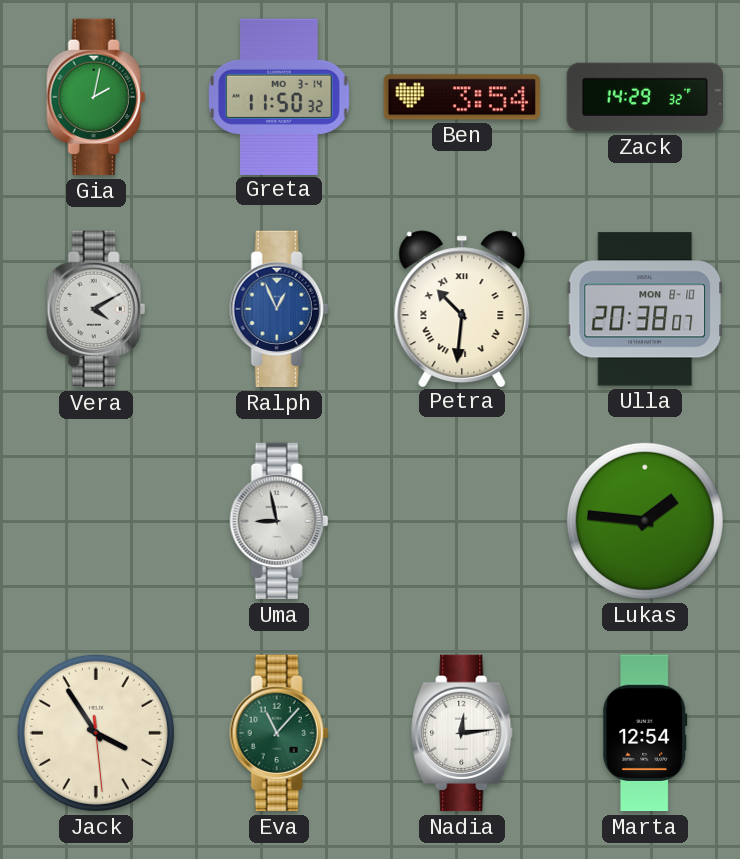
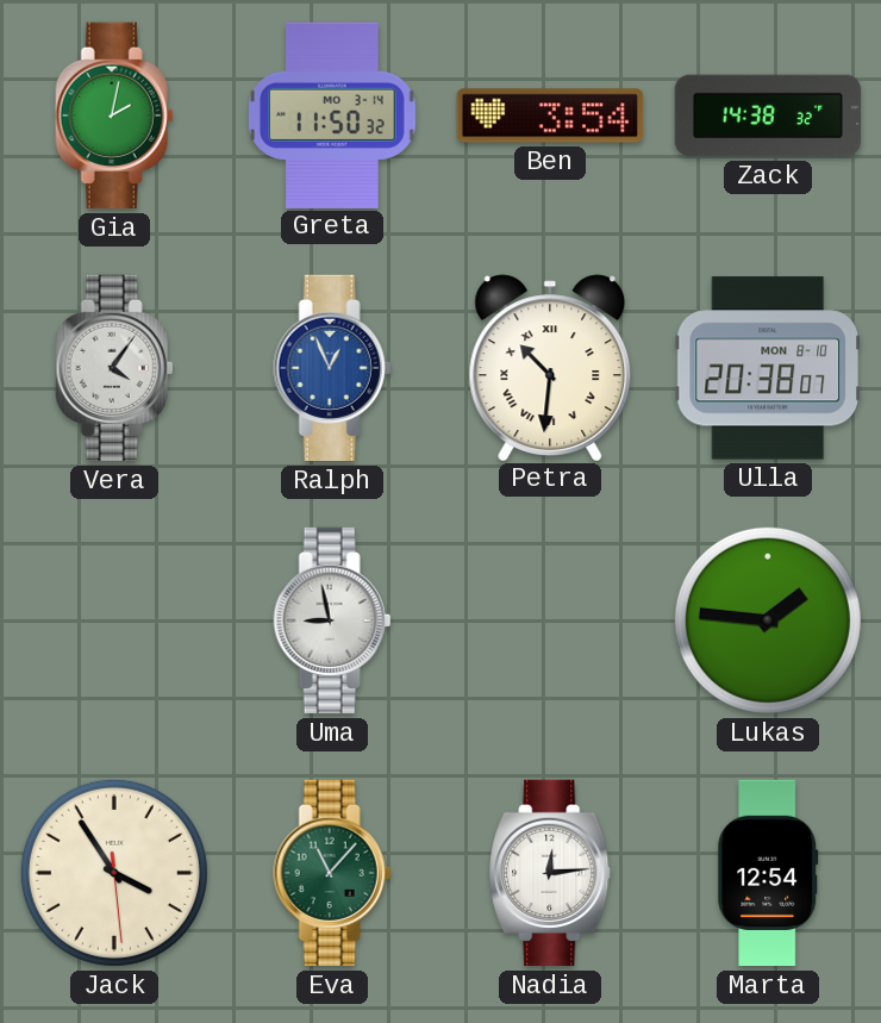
Zack: 14:29 -> 14:38 (768, 116)
Vera: 4:10 -> 4:06 (114, 368)
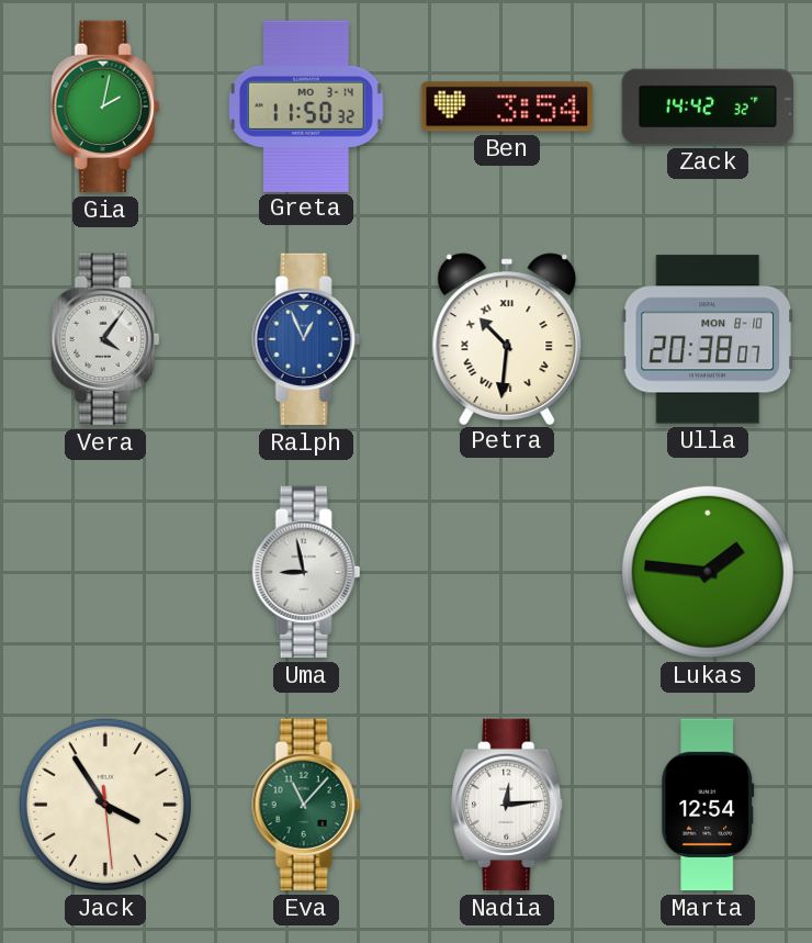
Zack: 14:38 -> 14:42 (708, 106)
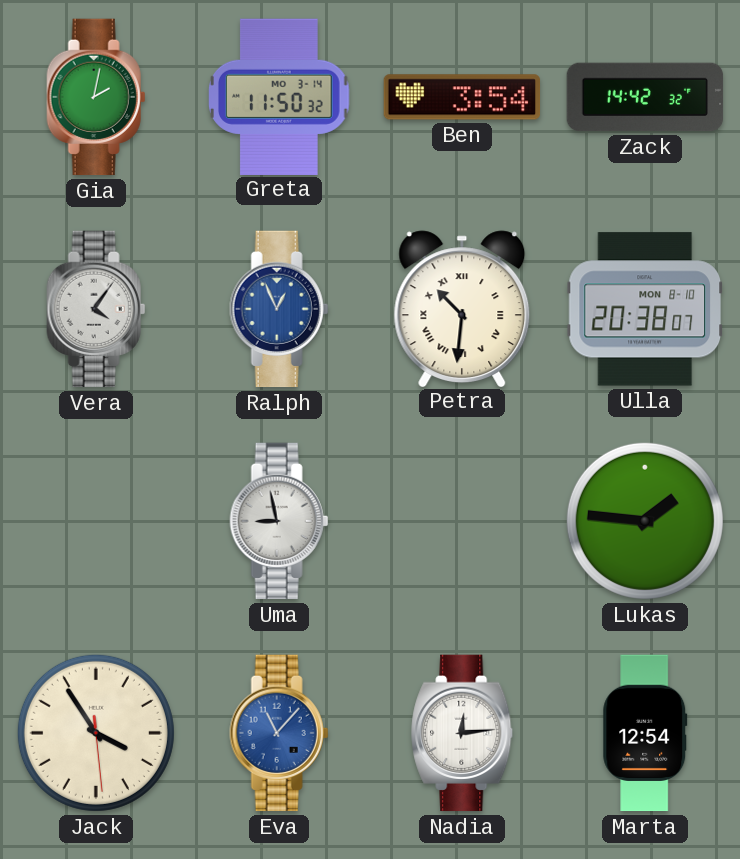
Eva dial: green -> blue (279, 733)
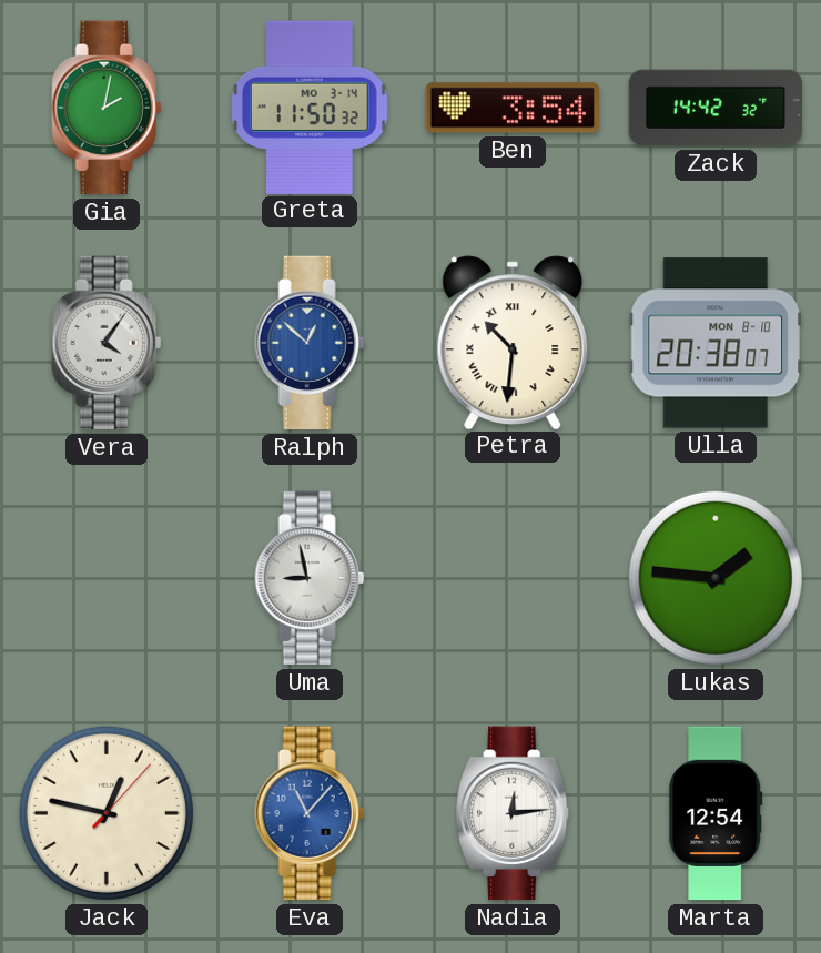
Ralph: 12:56 -> 12:52 (310, 343)
Jack: 3:54 -> 12:47 (107, 813)
